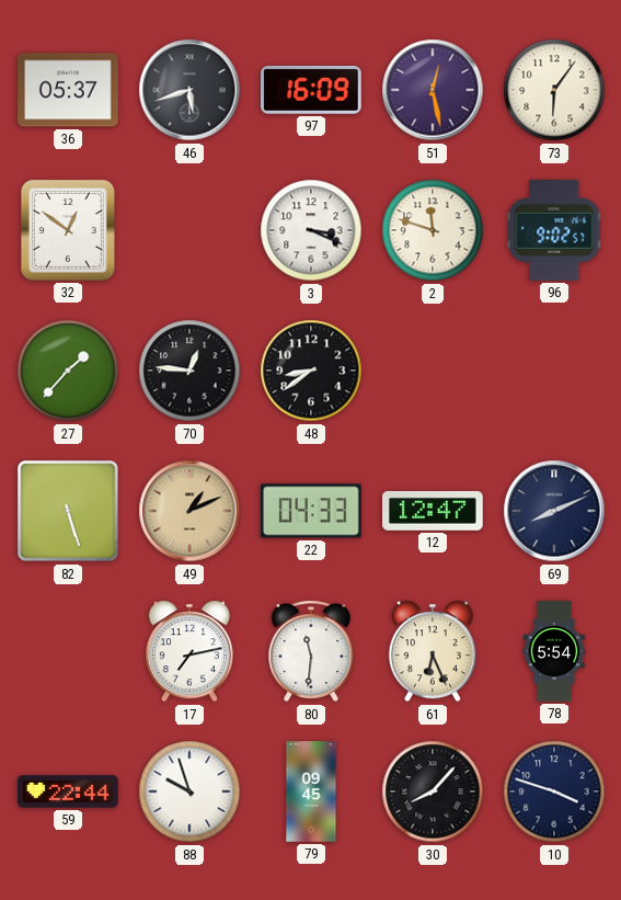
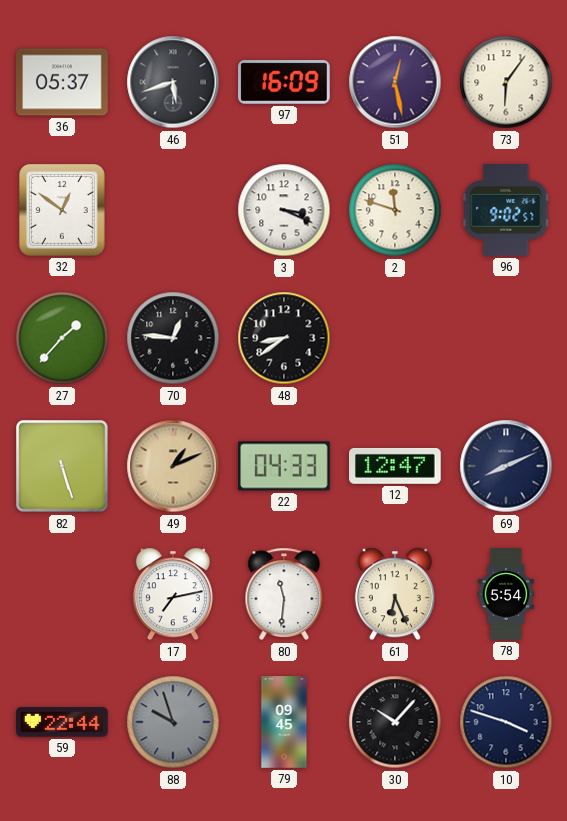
88 dial: white -> grey (173, 722)
30: 8:07 -> 10:07 (395, 722)
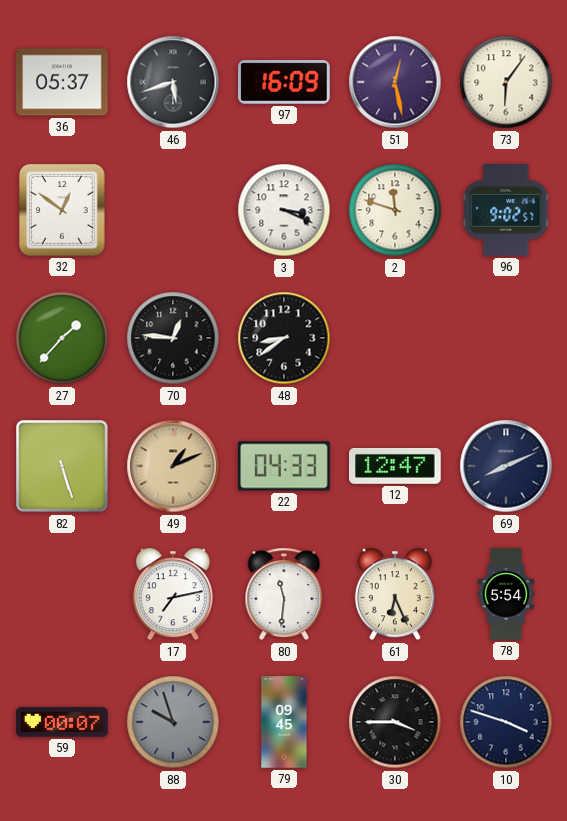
59: 22:44 -> 00:07 (62, 722)
30: 10:07 -> 3:45 (395, 722)
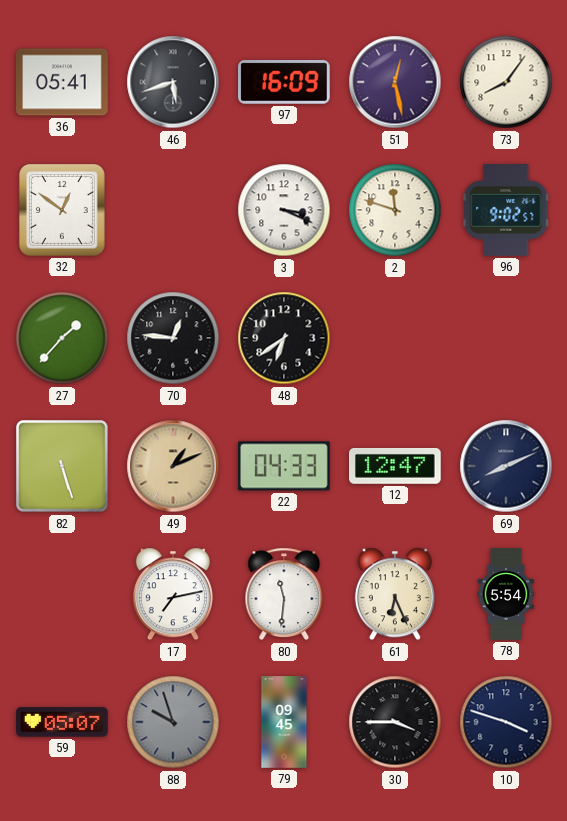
36: 05:37 -> 05:41 (62, 82)
73: 6:06 -> 8:06 (506, 82)
48: 8:39 -> 6:39 (284, 338)
59: 00:07 -> 05:07 (62, 722)
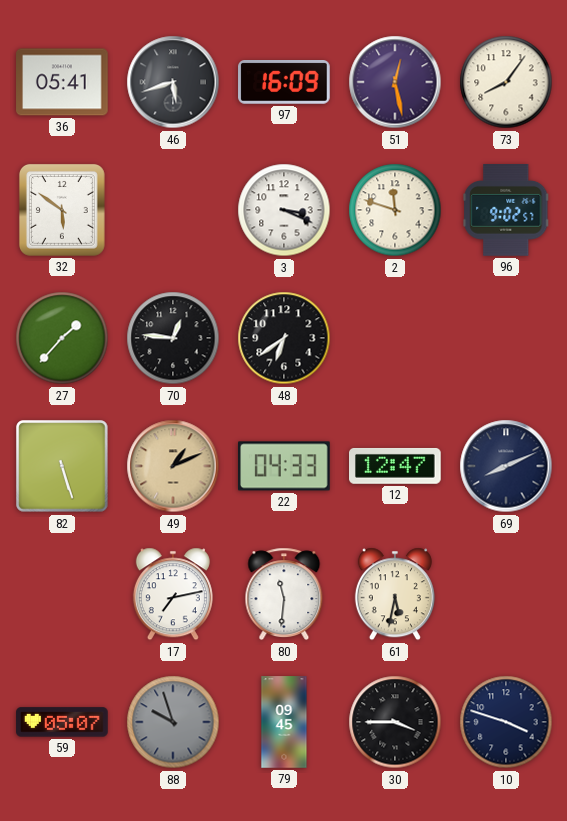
32: 12:51 -> 5:51 (62, 210)
61: 6:26 -> 5:32 (395, 594)
78: 5:54 -> none (506, 594)
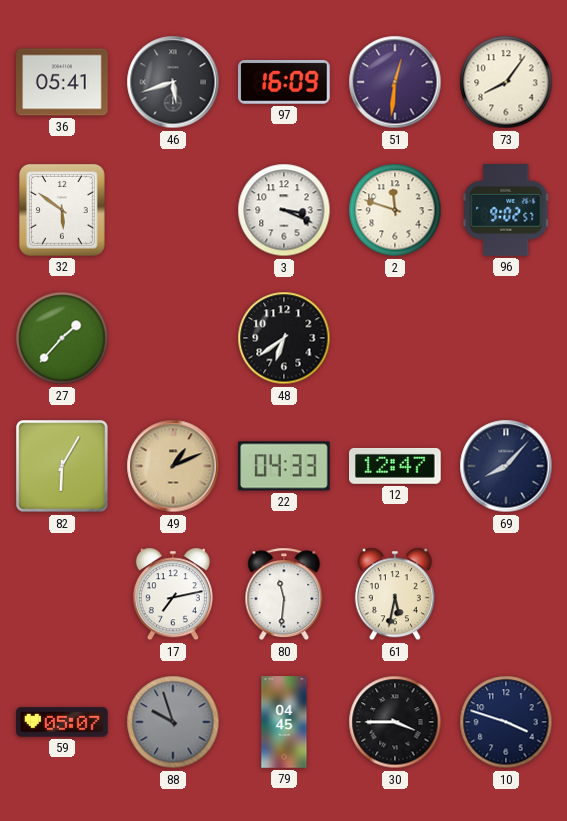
51: 12:28 -> 12:31 (395, 82)
70: 12:46 -> none (173, 338)
82: 5:27 -> 6:05 (62, 466)
69: 8:11 -> 8:07 (506, 466)
79: 09:45 -> 04:45 (284, 722)
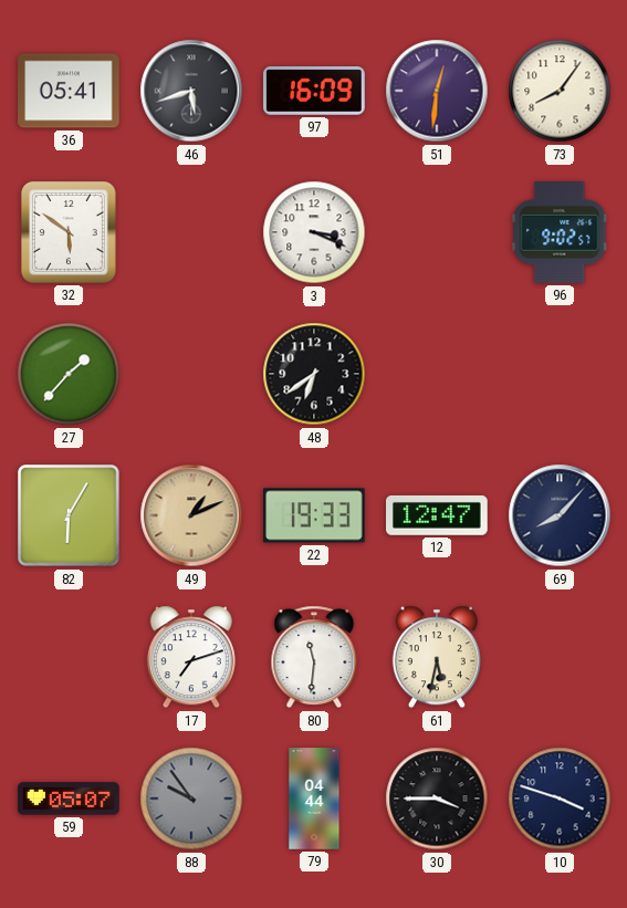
2: 11:48 -> none (395, 210)
22: 04:33 -> 19:33 (314, 515)
17: 7:13 -> 7:12 (191, 657)
88: 9:57 -> 9:54 (191, 799)
79: 04:45 -> 04:44 (314, 799)
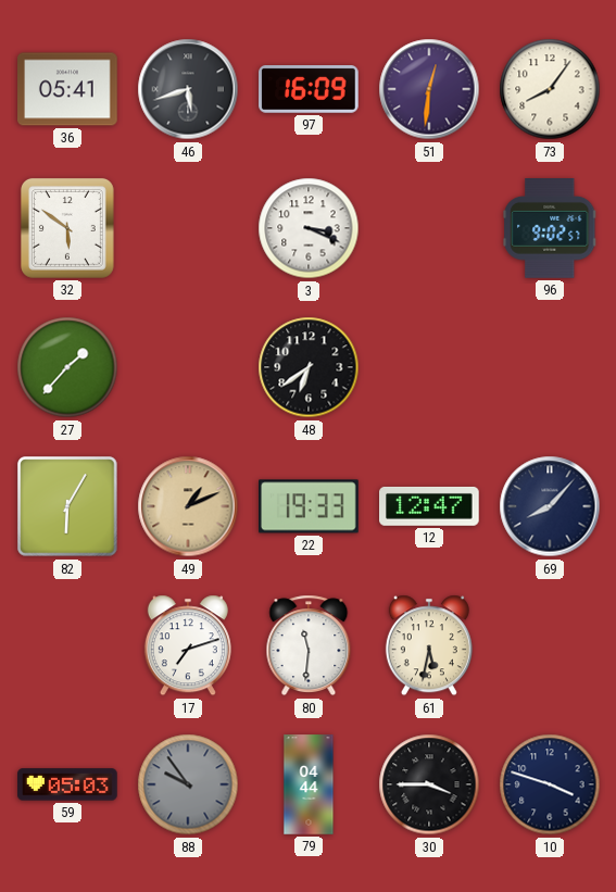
59: 05:07 -> 05:03 (67, 784)
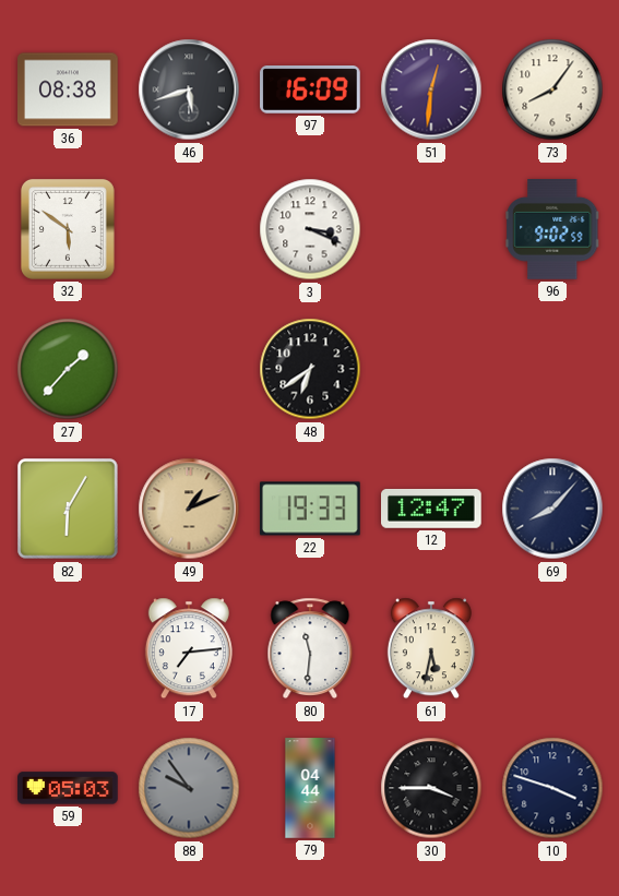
36: 05:41 -> 08:38 (68, 89)
96: 9:02:57 -> 9:02:59 (552, 229)
17: 7:12 -> 7:14 (189, 648)
